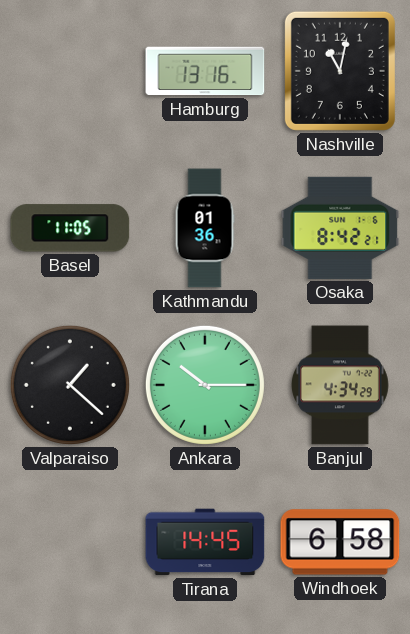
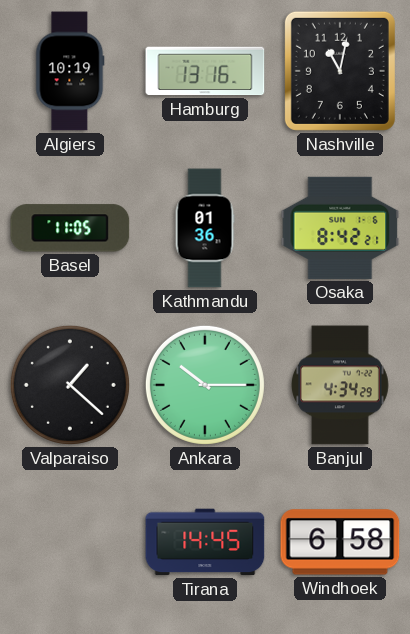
Algiers: none -> 10:19 (70, 71)
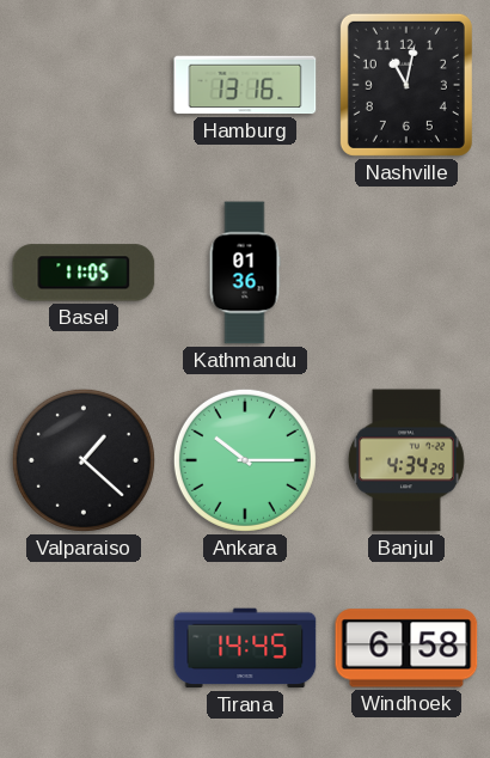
Algiers: 10:19 -> none (70, 71)
Osaka: 8:42 -> none (340, 228)
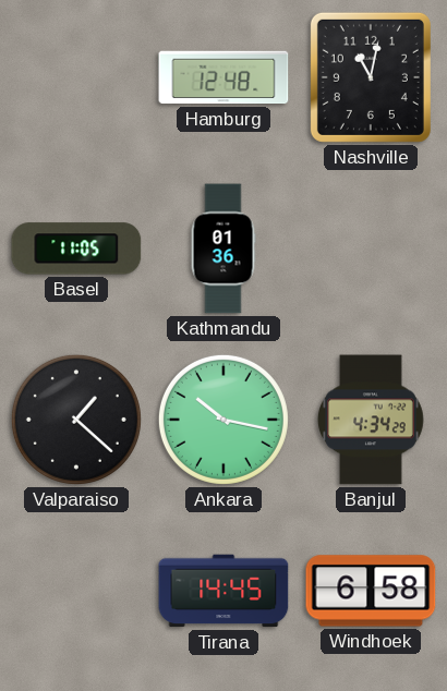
Hamburg: 13:16 -> 12:48 (224, 77)
Ankara: 10:15 -> 10:17 (224, 420)
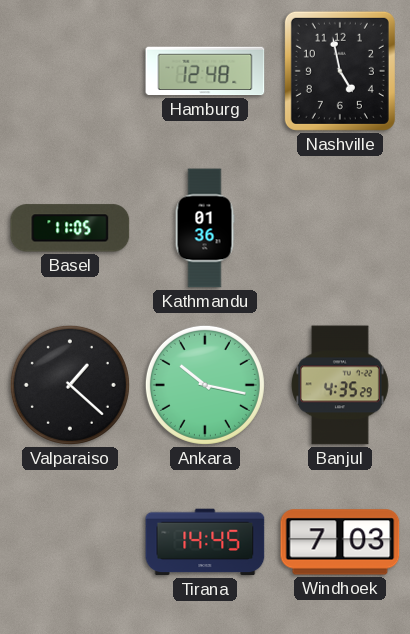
Nashville: 11:02 -> 4:58 (340, 71)
Banjul: 4:34 -> 4:35 (340, 385)
Windhoek: 6:58 -> 7:03 (340, 542)
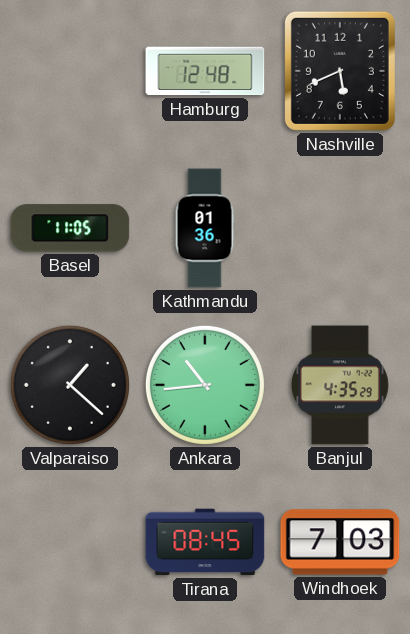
Nashville: 4:58 -> 5:41 (340, 71)
Ankara: 10:17 -> 10:44 (205, 385)
Tirana: 14:45 -> 08:45 (205, 542)
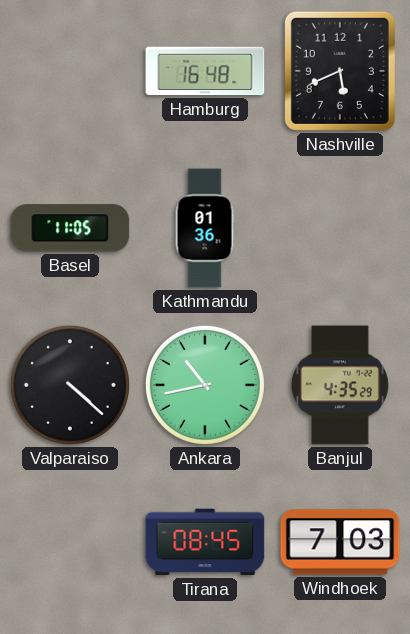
Hamburg: 12:48 -> 16:48 (205, 71)
Valparaiso: 1:22 -> 4:22 (70, 385)
Ankara: 10:44 -> 10:43 (205, 385)
